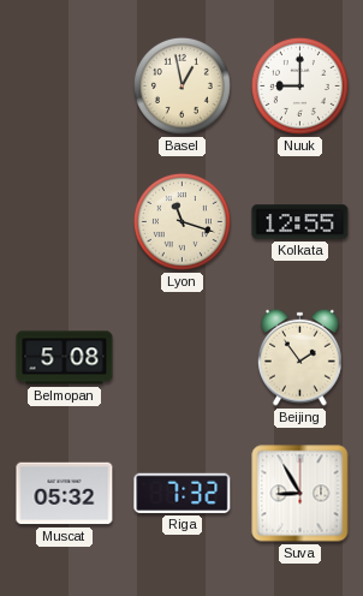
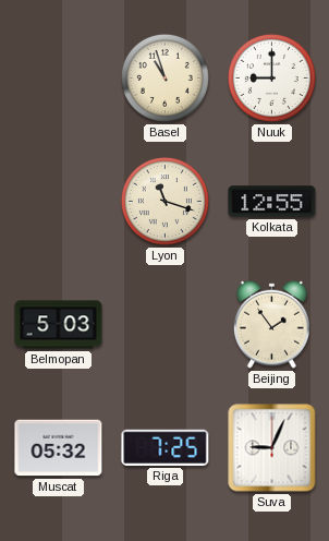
Basel: 12:58 -> 10:57 (164, 77)
Belmopan: 5:08 -> 5:03 (59, 325)
Riga: 7:32 -> 7:25 (166, 447)
Suva: 8:55 -> 9:04 (272, 448)
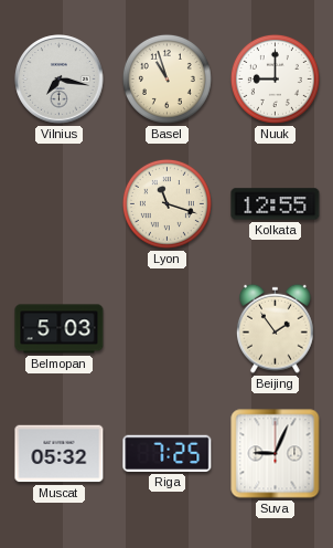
Vilnius: none -> 7:17 (60, 80)
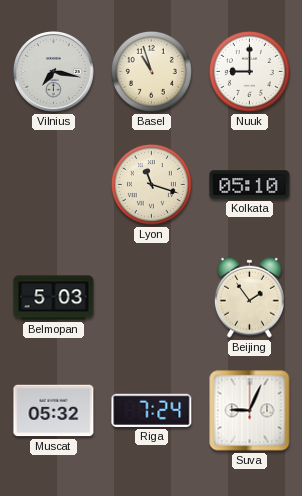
Kolkata: 12:55 -> 05:10 (250, 185)
Riga: 7:25 -> 7:24 (152, 410)
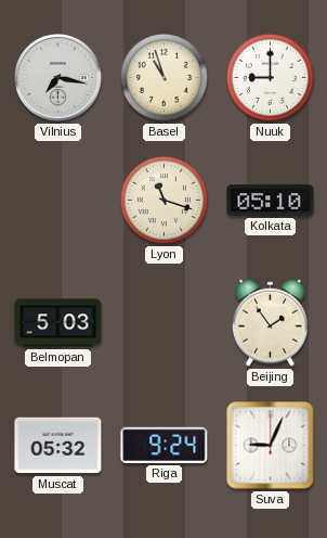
Riga: 7:24 -> 9:24 (165, 445)
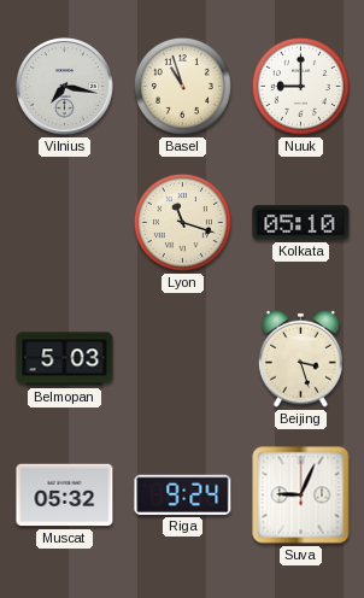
Beijing: 1:54 -> 3:27 (301, 358)
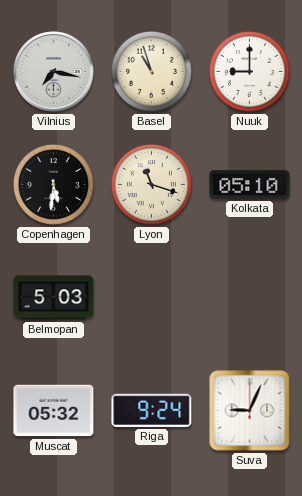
Copenhagen: none -> 5:31 (53, 184)
Beijing: 3:27 -> none (301, 358)
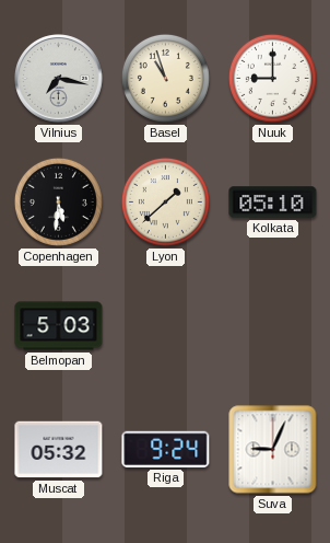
Lyon: 11:18 -> 1:38 (165, 201)
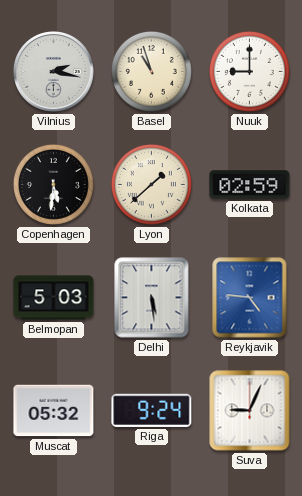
Vilnius: 7:17 -> 2:17 (54, 72)
Kolkata: 05:10 -> 02:59 (250, 185)
Delhi: none -> 5:29 (152, 298)
Reykjavik: none -> 4:46 (250, 298)
